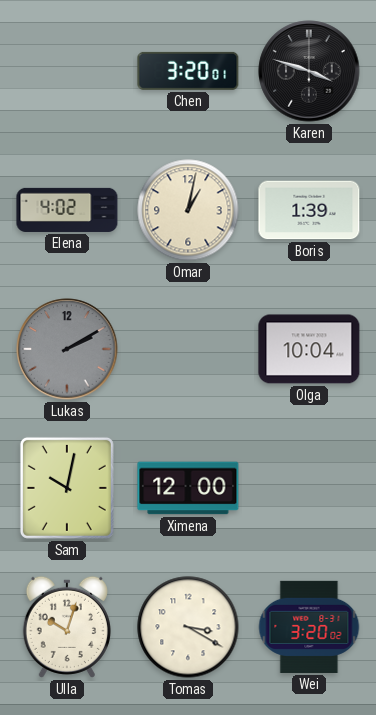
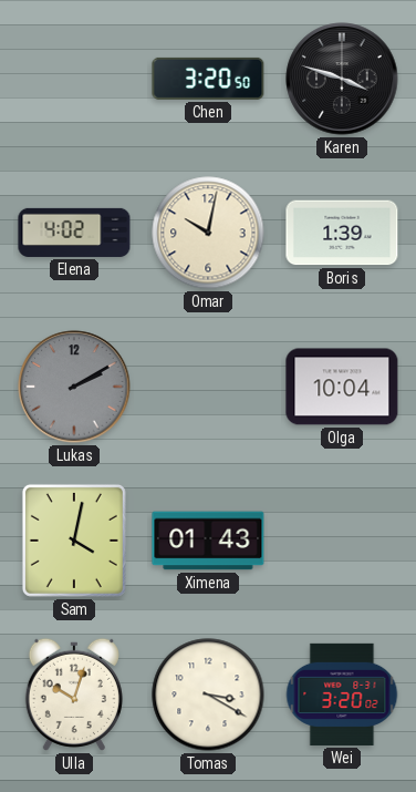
Chen: 3:20:01 -> 3:20:50 (208, 79)
Omar: 1:02 -> 10:02 (208, 233)
Sam: 10:02 -> 4:02 (74, 541)
Ximena: 12:00 -> 01:43 (208, 541)
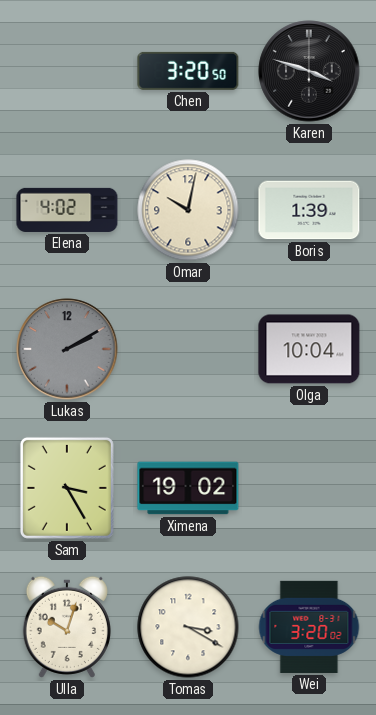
Sam: 4:02 -> 3:25 (67, 488)
Ximena: 01:43 -> 19:02 (188, 488)
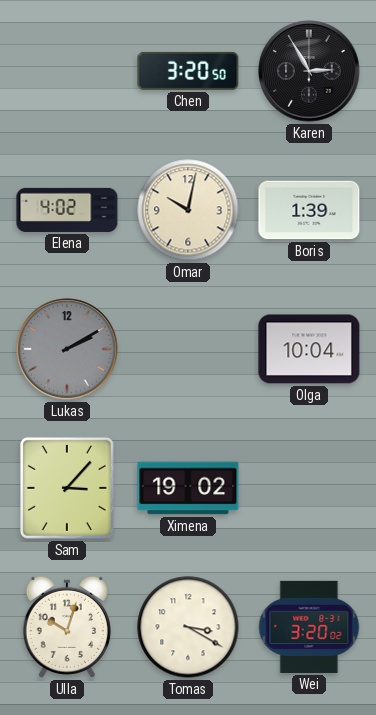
Karen: 3:48 -> 2:55 (309, 71)
Sam: 3:25 -> 3:07 (67, 488)
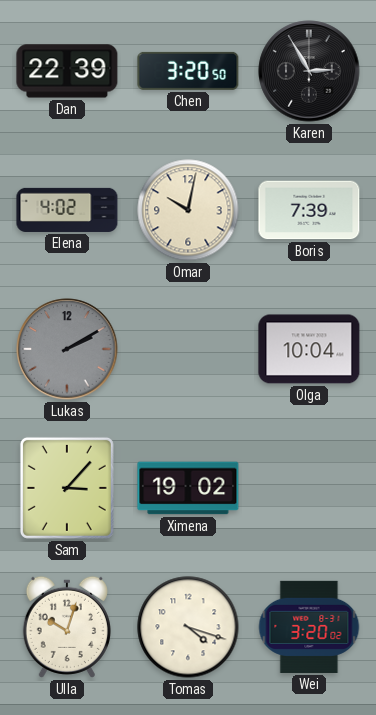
Dan: none -> 22:39 (67, 71)
Boris: 1:39 -> 7:39 (309, 210)
Tomas: 3:20 -> 4:18 (188, 627)
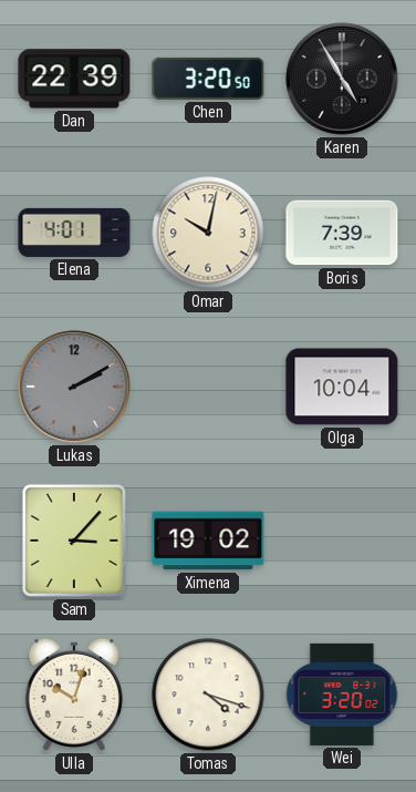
Karen: 2:55 -> 4:55 (342, 79)
Elena: 4:02 -> 4:01 (74, 233)
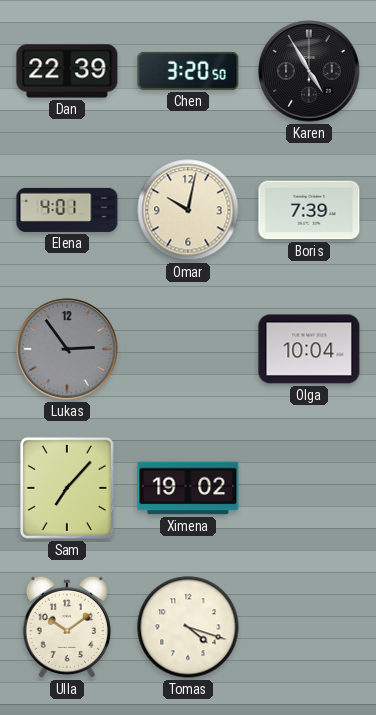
Lukas: 2:10 -> 2:54 (67, 349)
Sam: 3:07 -> 7:07 (67, 488)
Ulla: 10:03 -> 10:09 (67, 627)
Wei: 3:20 -> none (342, 695)
